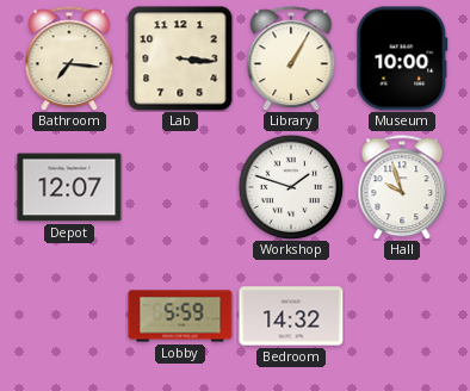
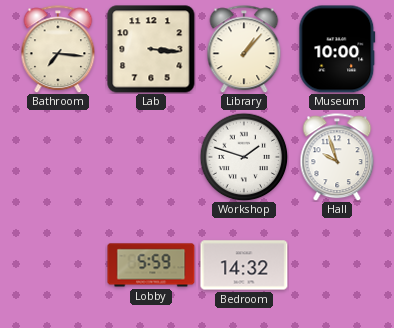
Library: 1:05 -> 1:07 (244, 49)
Depot: 12:07 -> none (69, 187)
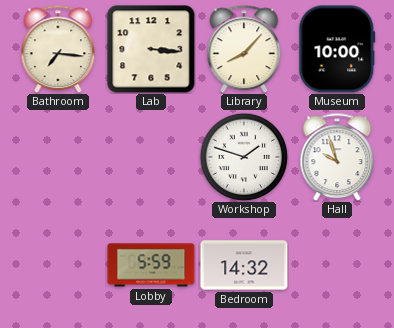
Library: 1:07 -> 8:07 (244, 49)
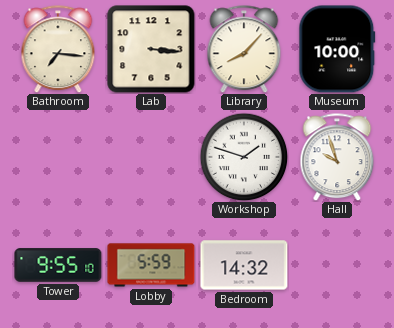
Tower: none -> 9:55 (58, 265)
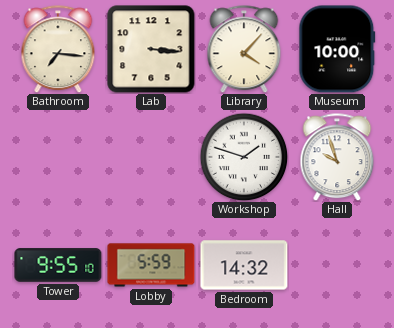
Library: 8:07 -> 4:07 (244, 49)
